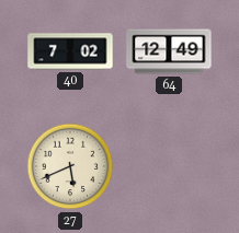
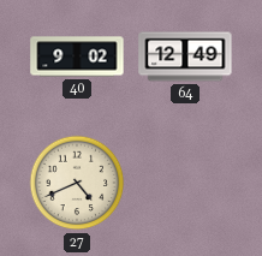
40: 7:02 -> 9:02 (77, 56)
27: 5:41 -> 4:41 (77, 183)
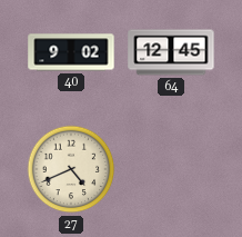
64: 12:49 -> 12:45 (171, 52)
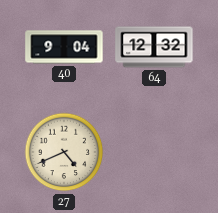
40: 9:02 -> 9:04 (64, 47)
64: 12:45 -> 12:32 (154, 47)
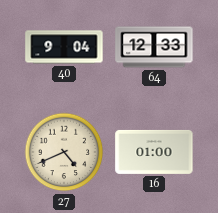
64: 12:32 -> 12:33 (154, 47)
16: none -> 01:00 (154, 152)
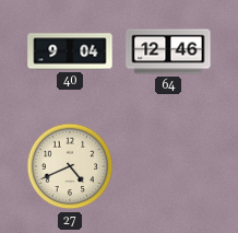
64: 12:33 -> 12:46 (168, 51)
16: 01:00 -> none (154, 152)
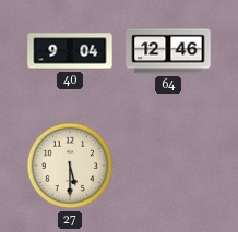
27: 4:41 -> 5:30 (70, 166)
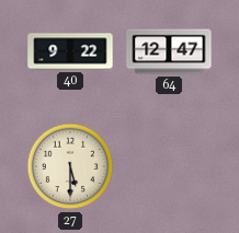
40: 9:04 -> 9:22 (70, 51)
64: 12:46 -> 12:47 (169, 51)
